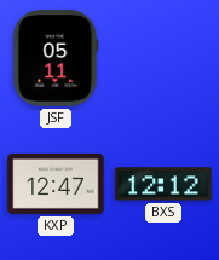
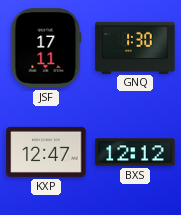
JSF: 05:11 -> 17:11 (46, 48)
GNQ: none -> 1:30 (135, 47)
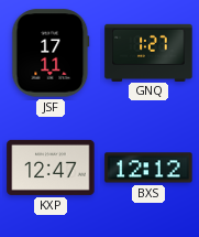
GNQ: 1:30 -> 1:27 (148, 52)
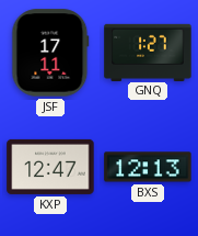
BXS: 12:12 -> 12:13 (148, 167)
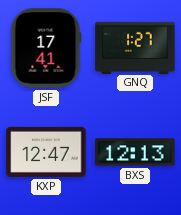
JSF: 17:11 -> 17:41 (46, 48)
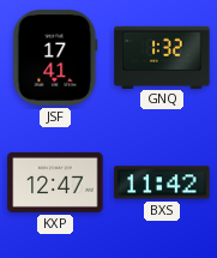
GNQ: 1:27 -> 1:32 (162, 56)
BXS: 12:13 -> 11:42 (162, 182)
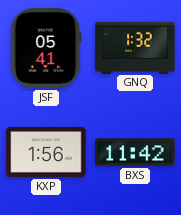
JSF: 17:41 -> 05:41 (46, 48)
KXP: 12:47 -> 1:56 (46, 152)
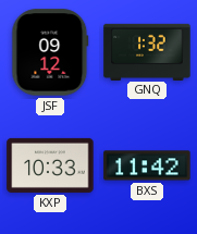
JSF: 05:41 -> 09:12 (50, 52)
KXP: 1:56 -> 10:33 (50, 165)
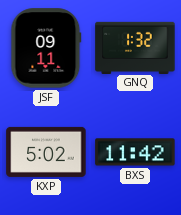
JSF: 09:12 -> 09:11 (46, 48)
KXP: 10:33 -> 5:02 (46, 152)
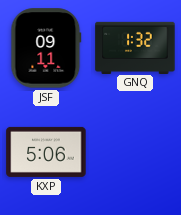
KXP: 5:02 -> 5:06 (46, 152)
BXS: 11:42 -> none (135, 152)
